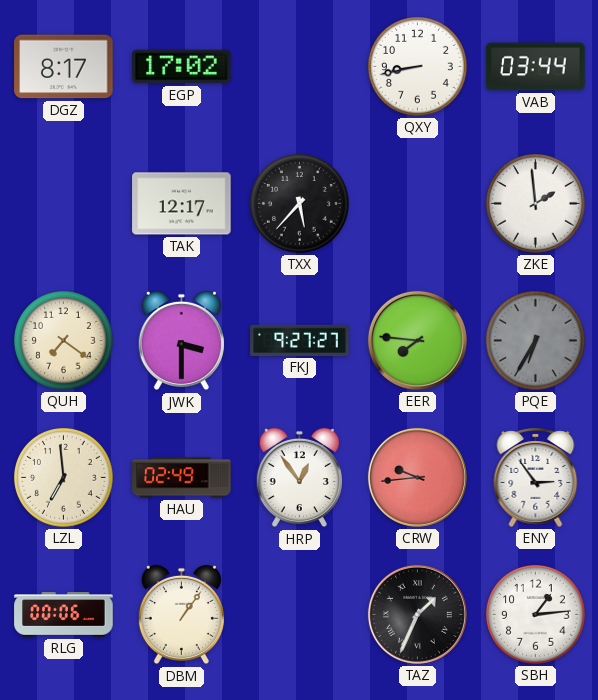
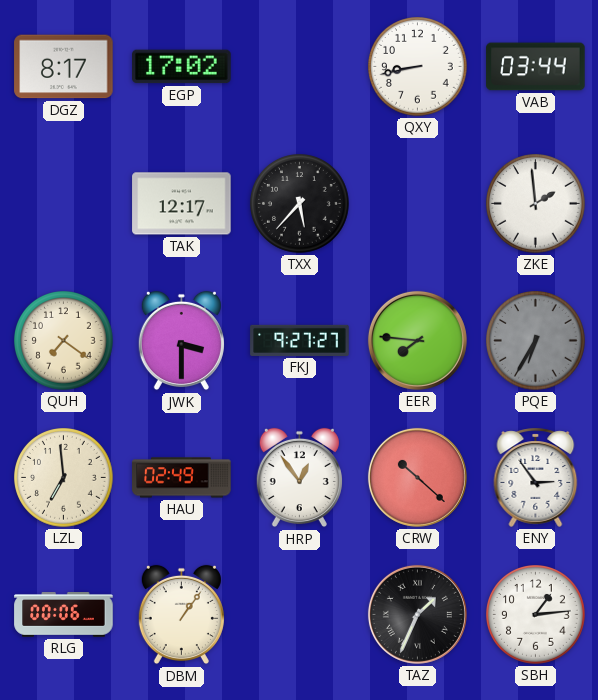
CRW: 9:44 -> 10:22 (417, 477)
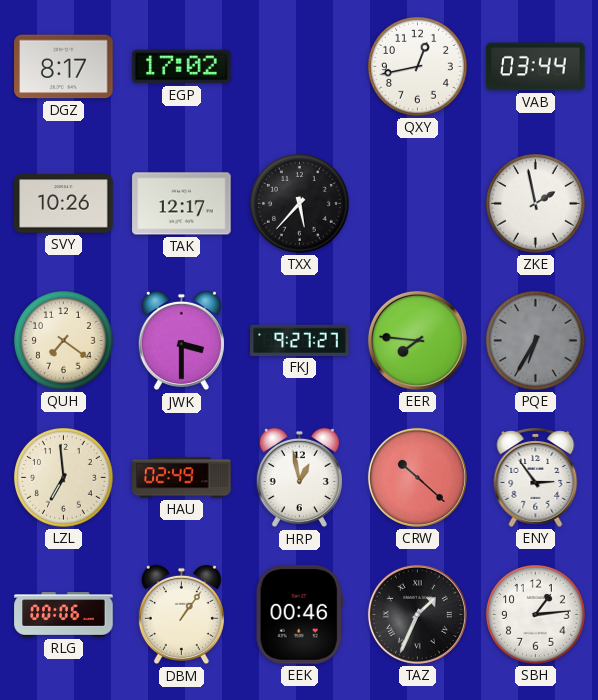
QXY: 8:43 -> 12:43 (418, 67)
SVY: none -> 10:26 (64, 204)
ZKE: 1:59 -> 1:58 (536, 204)
HRP: 12:54 -> 12:58 (299, 478)
EEK: none -> 00:46 (299, 615)
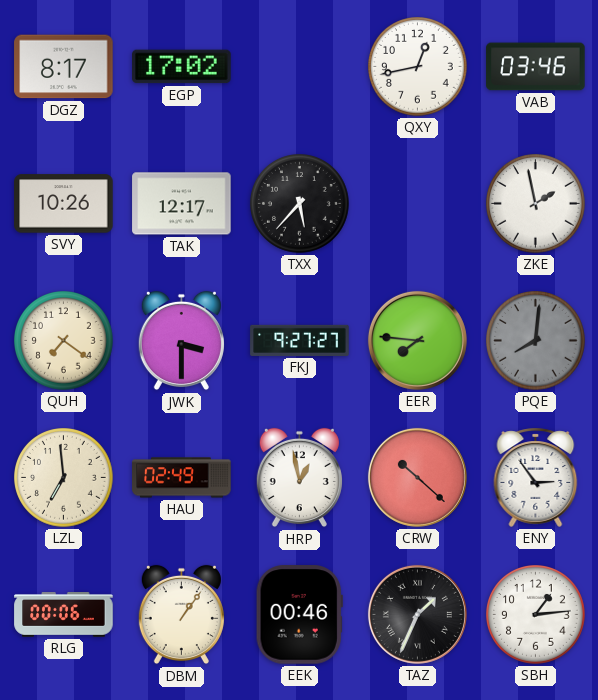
VAB: 03:44 -> 03:46 (536, 67)
PQE: 6:35 -> 8:01 (536, 341)
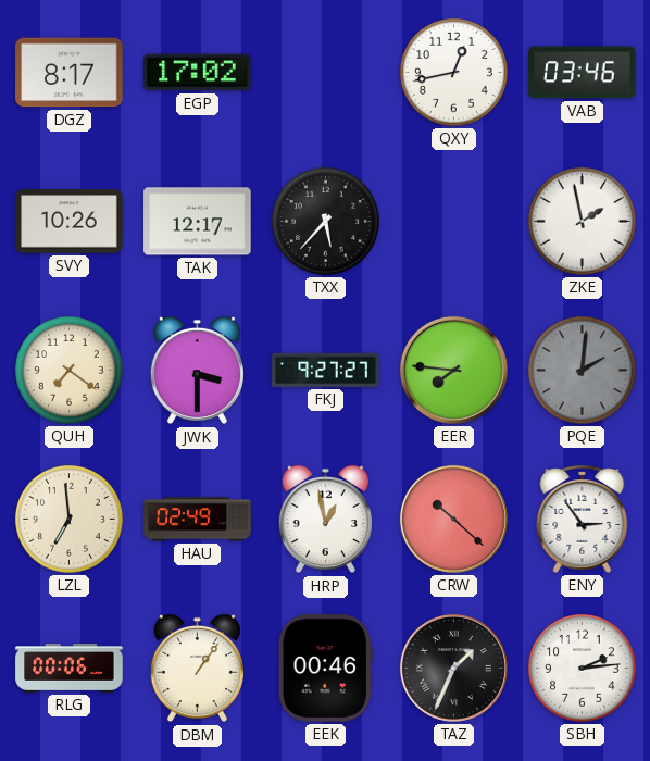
PQE: 8:01 -> 2:01 (583, 371)
SBH: 1:14 -> 2:14 (583, 669)
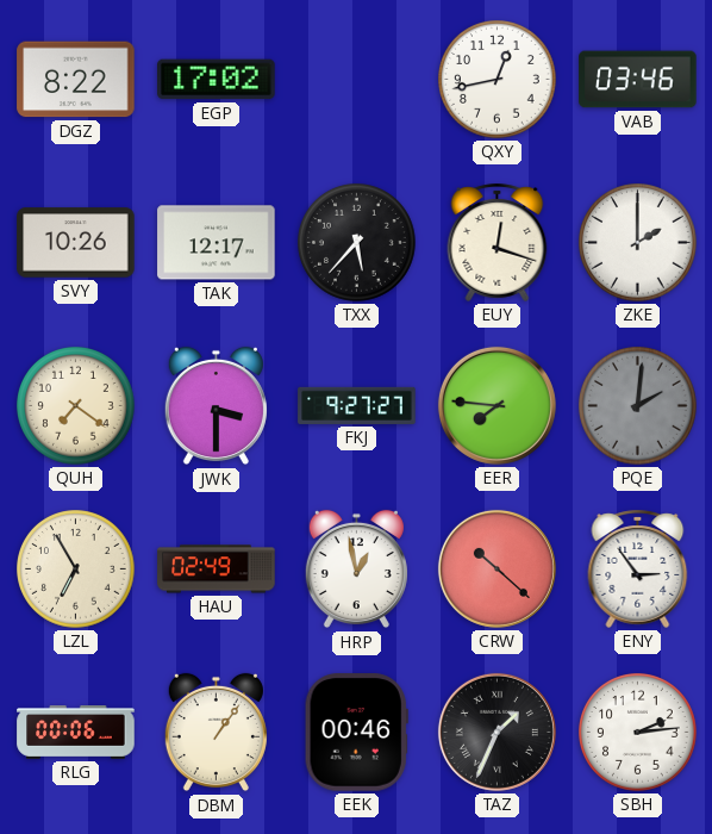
DGZ: 8:17 -> 8:22 (76, 80)
EUY: none -> 12:18 (498, 242)
ZKE: 1:58 -> 2:00 (638, 243)
LZL: 6:59 -> 6:55 (76, 570)
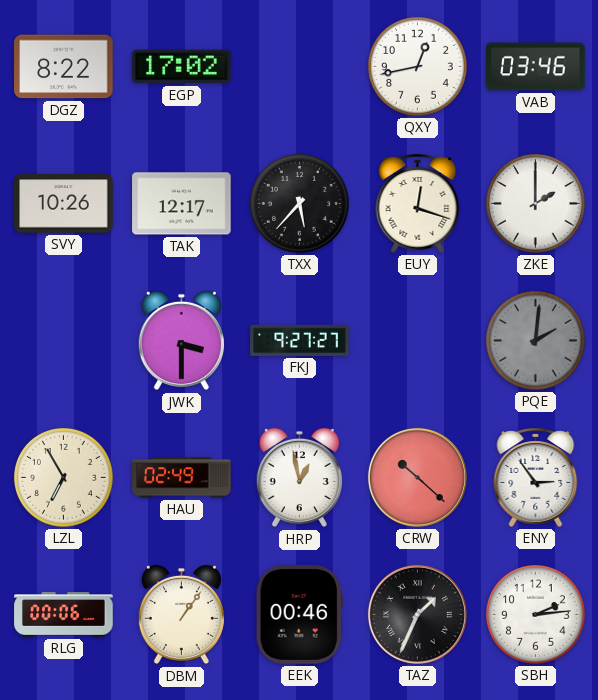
QUH: 7:21 -> none (76, 406)
EER: 7:46 -> none (496, 405)
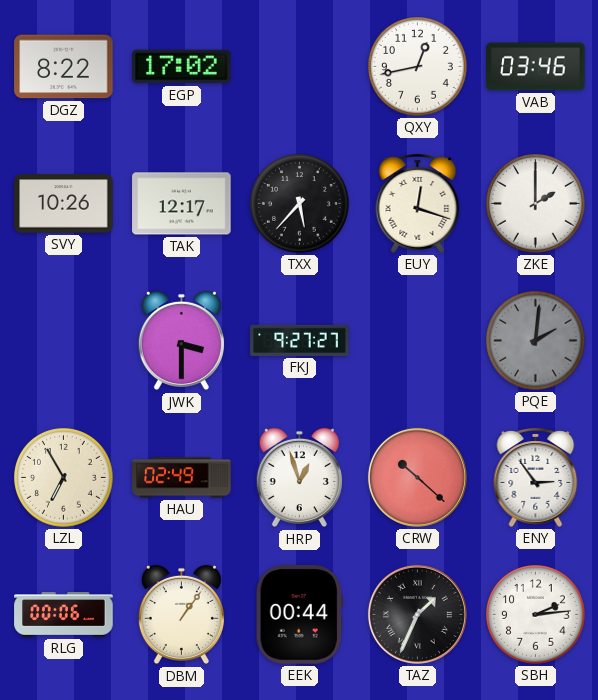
HRP: 12:58 -> 12:57 (299, 478)
EEK: 00:46 -> 00:44 (299, 615)
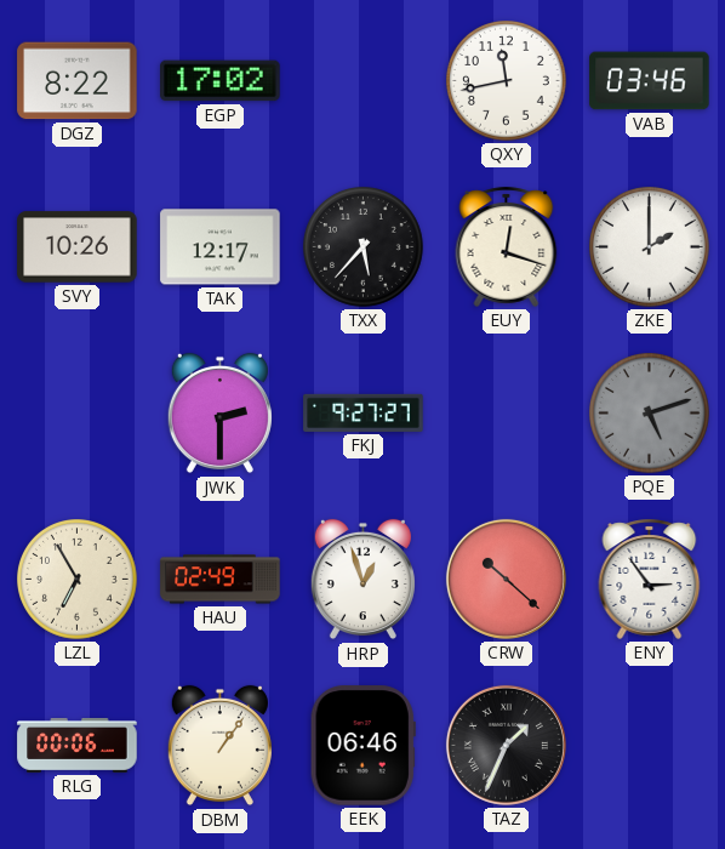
QXY: 12:43 -> 11:43 (507, 81)
JWK: 3:30 -> 2:30 (219, 414)
PQE: 2:01 -> 5:12 (650, 414)
EEK: 00:44 -> 06:46 (362, 746)
SBH: 2:14 -> none (536, 615)
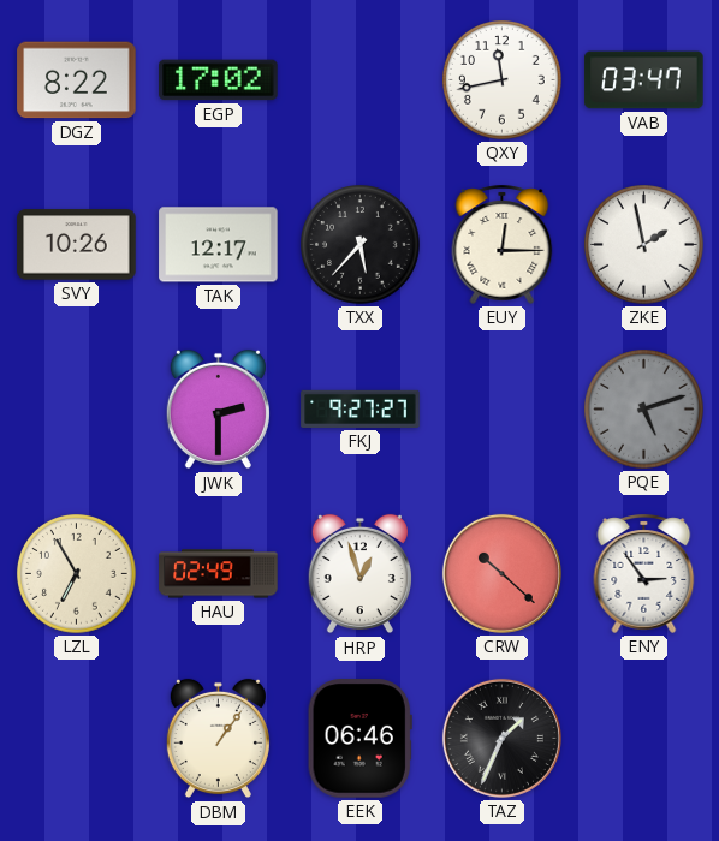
VAB: 03:46 -> 03:47 (644, 80)
EUY: 12:18 -> 12:15 (503, 244)
ZKE: 2:00 -> 1:58 (644, 245)
RLG: 00:06 -> none (78, 746)
